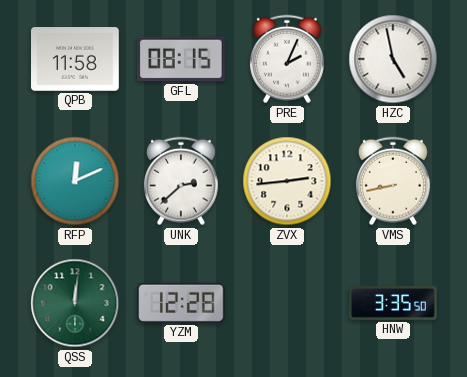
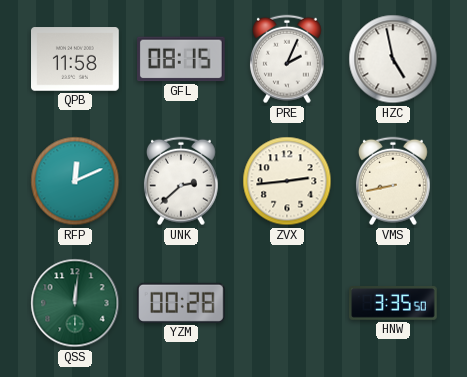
YZM: 12:28 -> 00:28 (182, 303)
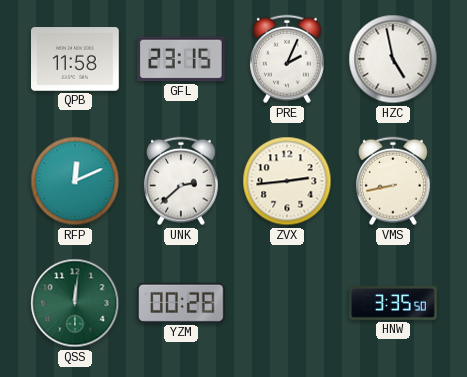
GFL: 08:15 -> 23:15 (182, 59)
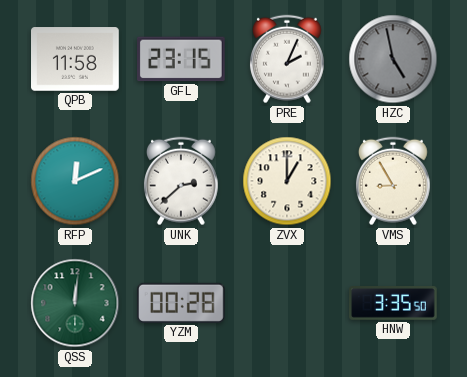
HZC dial: white -> grey (393, 59)
ZVX: 2:44 -> 1:00 (287, 181)
VMS: 8:43 -> 8:55 (393, 181)
